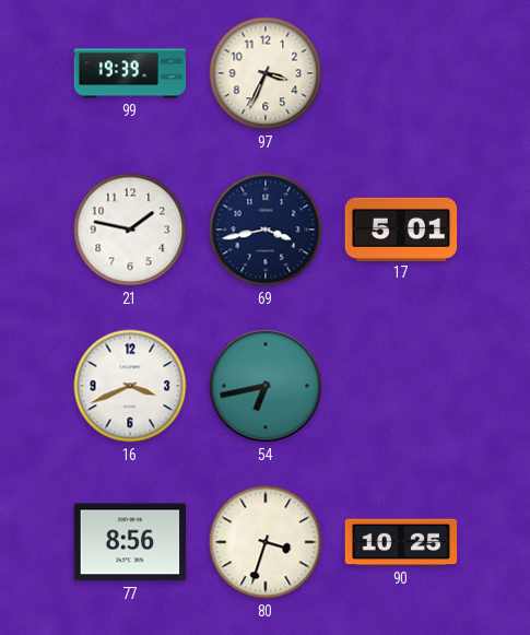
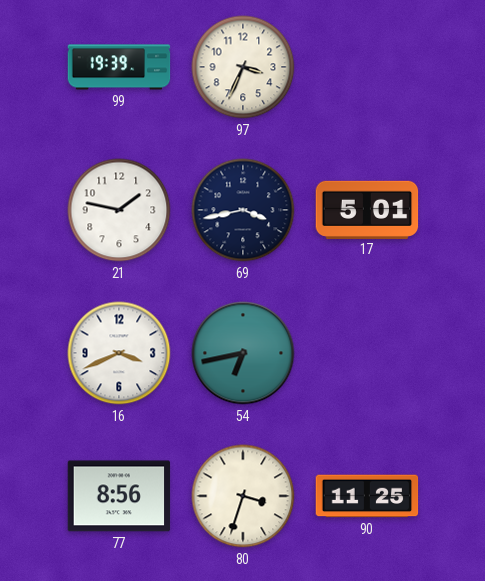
90: 10:25 -> 11:25 (367, 496)
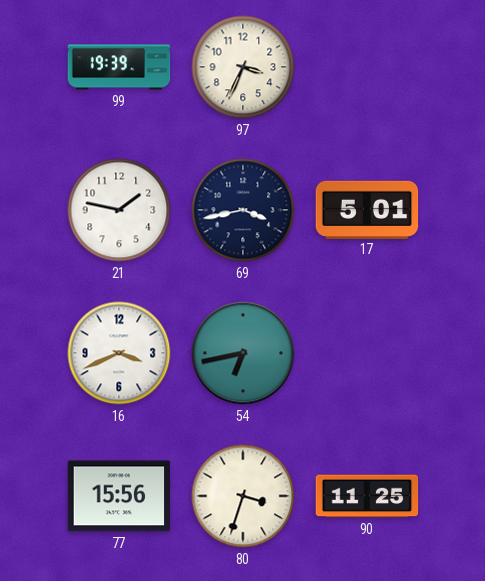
77: 8:56 -> 15:56 (119, 496)
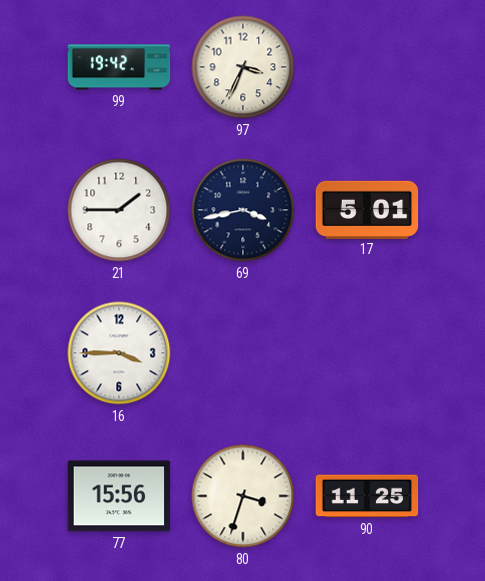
99: 19:39 -> 19:42 (119, 67)
21: 1:47 -> 1:45 (119, 210)
16: 3:41 -> 3:45 (119, 353)
54: 6:43 -> none (243, 353)
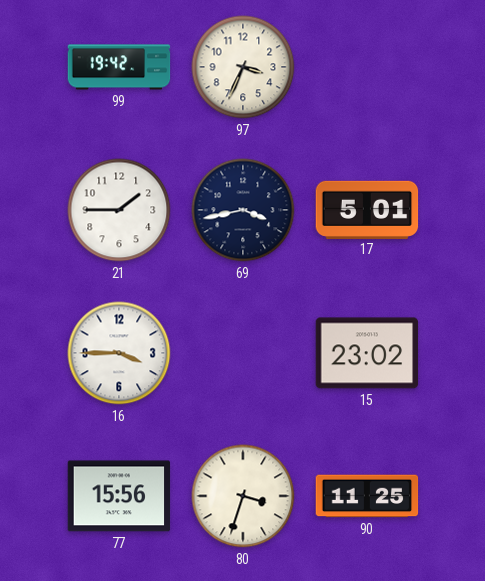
15: none -> 23:02 (367, 353)
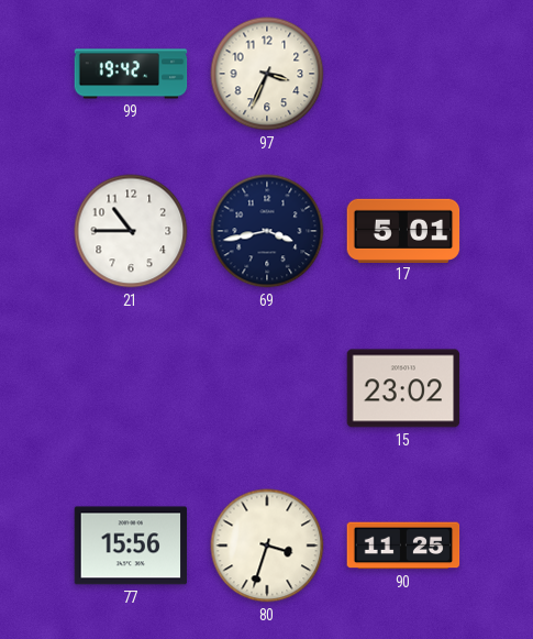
21: 1:45 -> 10:45 (131, 231)
16: 3:45 -> none (119, 353)
